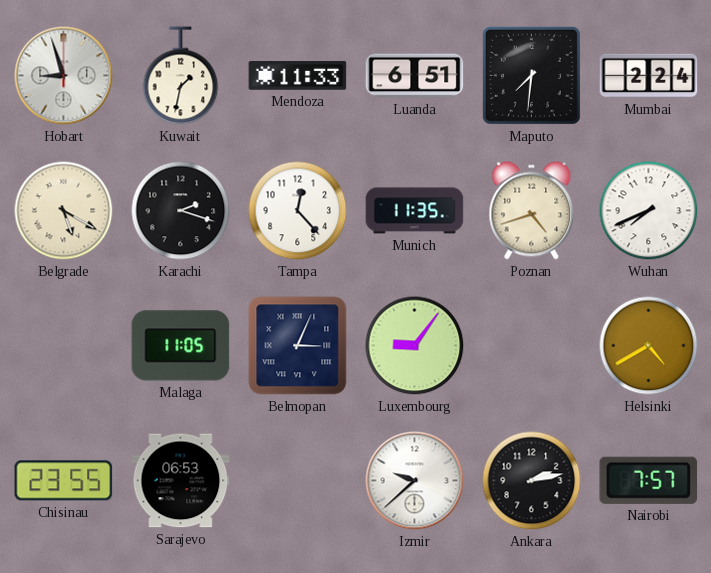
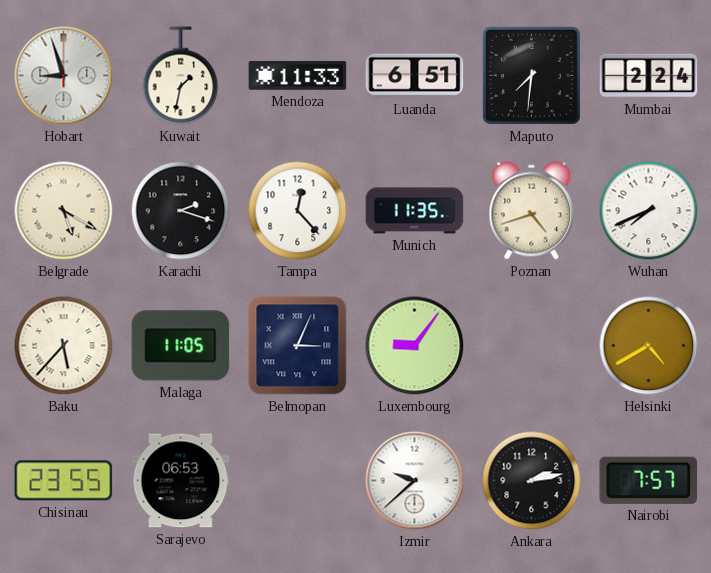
Baku: none -> 5:37 (64, 346)
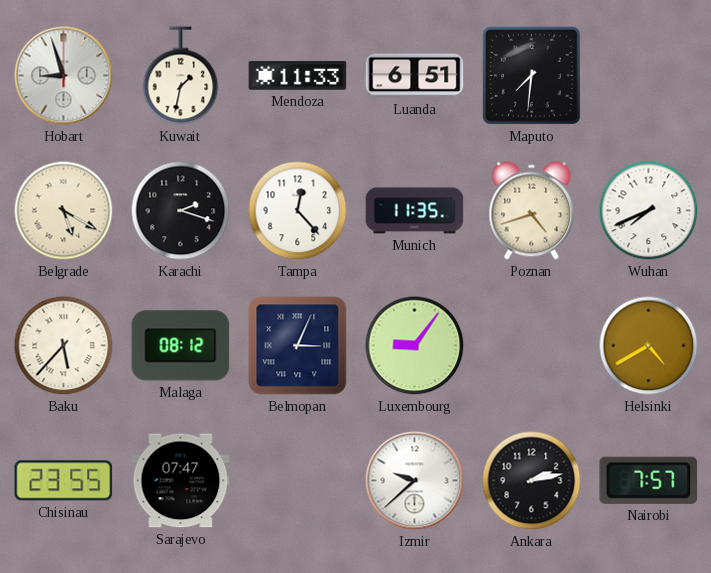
Mumbai: 2:24 -> none (649, 76)
Malaga: 11:05 -> 08:12 (181, 346)
Sarajevo: 06:53 -> 07:47 (181, 481)
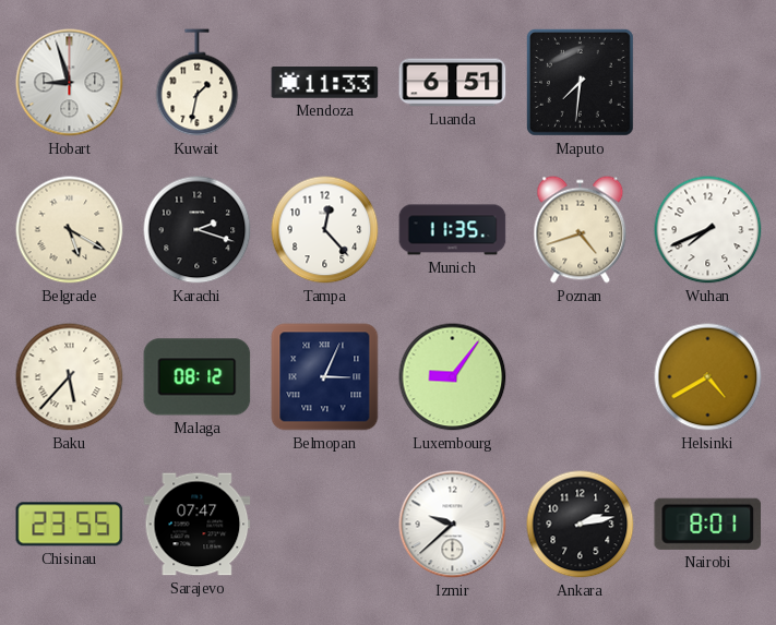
Nairobi: 7:57 -> 8:01 (708, 524)
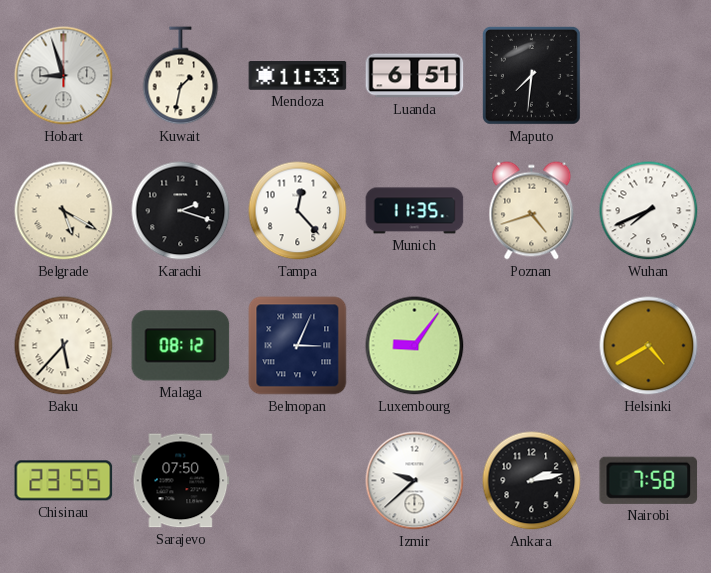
Sarajevo: 07:47 -> 07:50 (181, 481)
Nairobi: 8:01 -> 7:58 (649, 480)
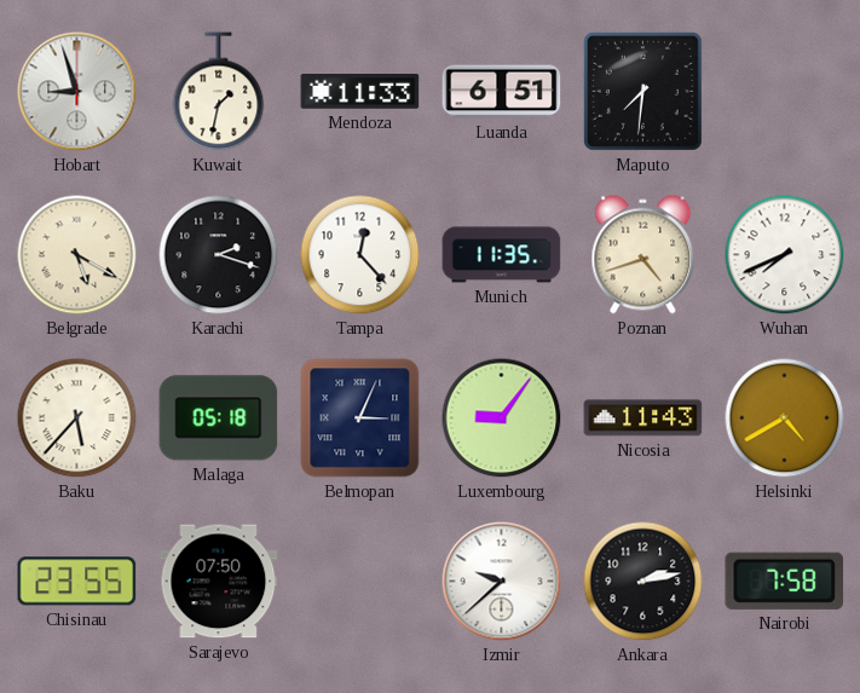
Malaga: 08:12 -> 05:18 (219, 418)
Nicosia: none -> 11:43 (643, 418)
